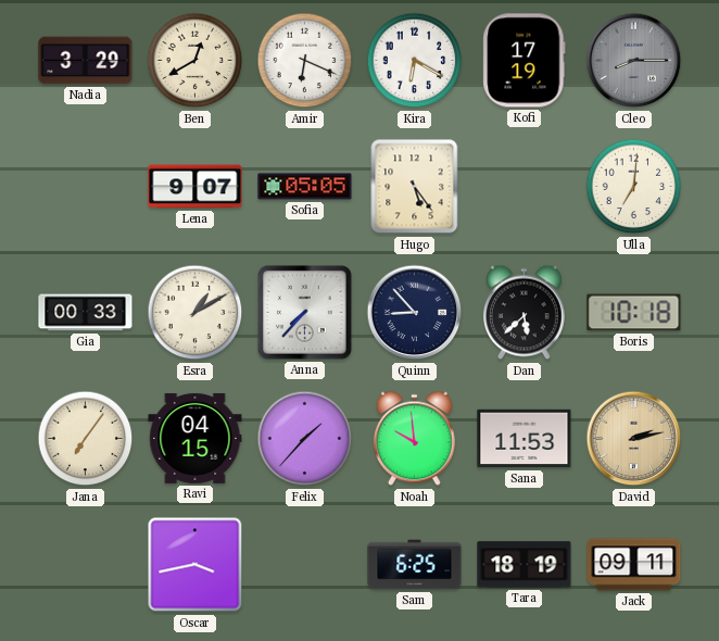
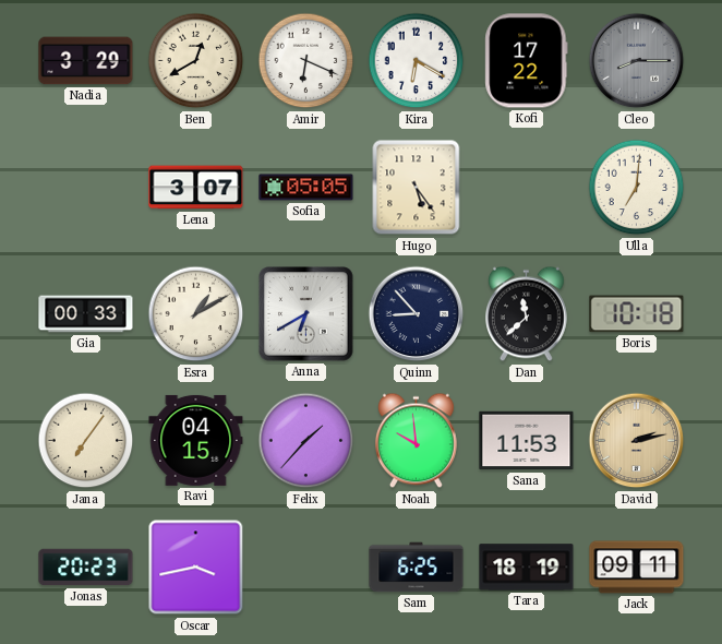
Kofi: 17:19 -> 17:22 (527, 61)
Lena: 9:07 -> 3:07 (196, 188)
Anna: 7:37 -> 6:40 (306, 314)
Dan: 5:38 -> 11:38 (526, 314)
Jonas: none -> 20:23 (86, 568)
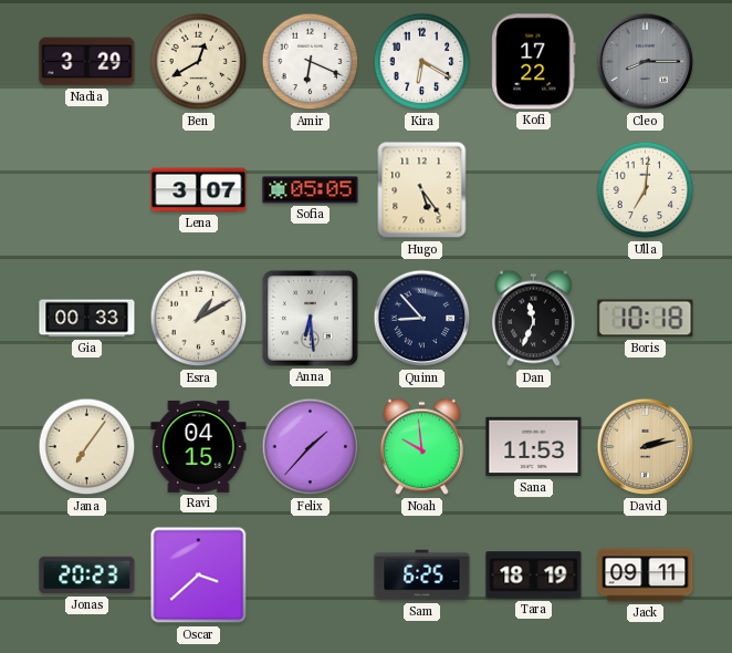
Anna: 6:40 -> 6:29 (311, 319)
Dan: 11:38 -> 11:34 (533, 319)
Oscar: 3:43 -> 3:38 (199, 576)
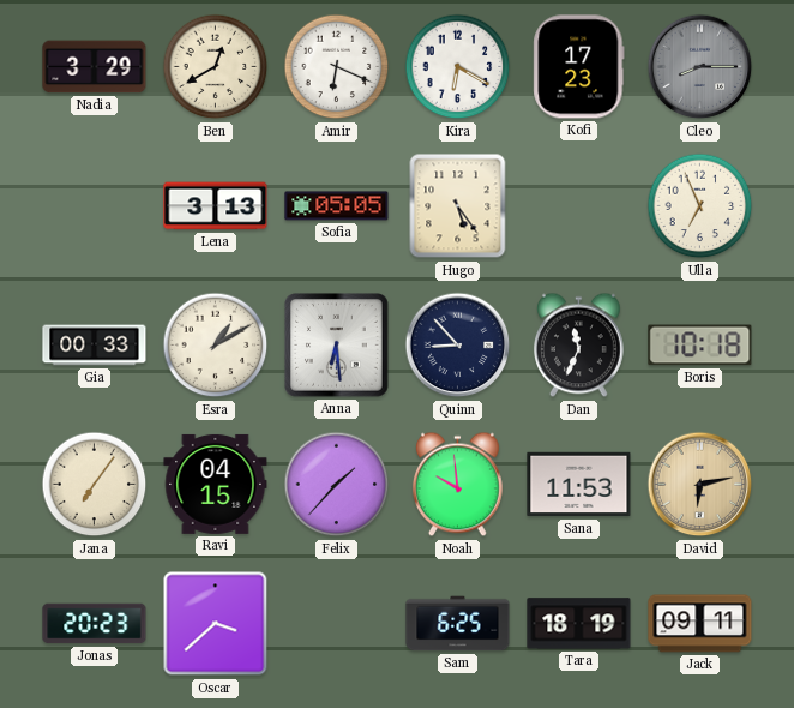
Kofi: 17:22 -> 17:23 (579, 67)
Lena: 3:07 -> 3:13 (216, 206)
Ulla: 7:01 -> 6:56 (700, 206)
David: 2:13 -> 6:13 (700, 485)
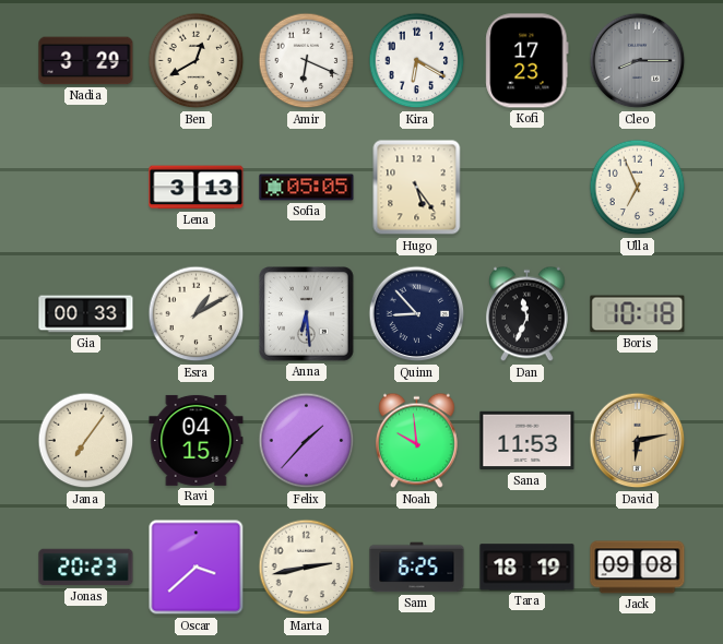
Marta: none -> 2:43 (307, 568)
Jack: 09:11 -> 09:08 (638, 568)
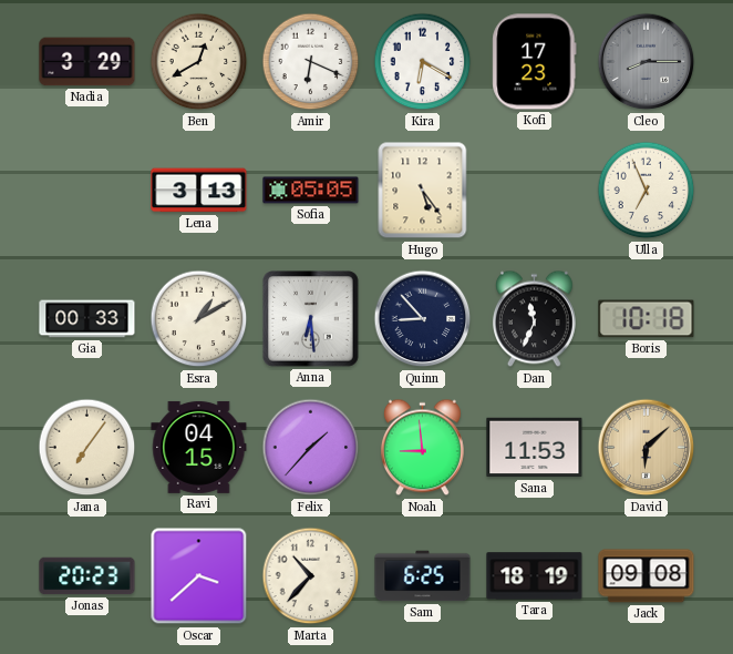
Noah: 9:59 -> 8:59 (422, 448)
David: 6:13 -> 6:08 (647, 448)
Marta: 2:43 -> 10:37 (311, 576)
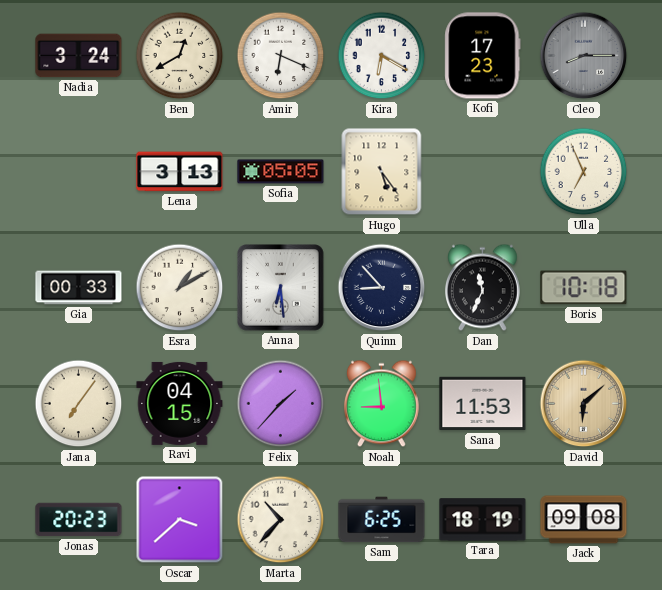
Nadia: 3:29 -> 3:24 (79, 56)
